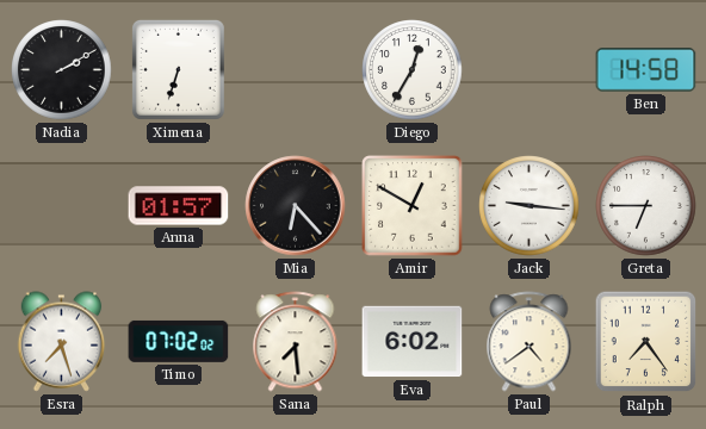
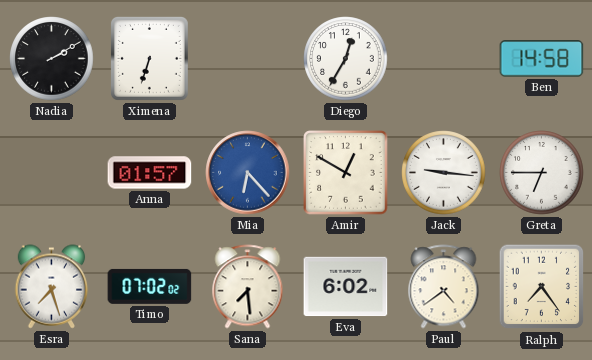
Mia dial: black -> blue (248, 173)
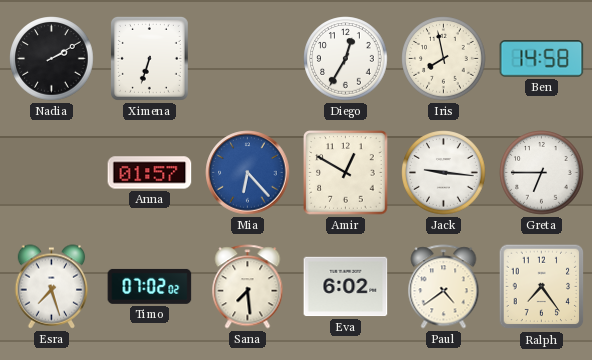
Iris: none -> 7:58 (444, 59)
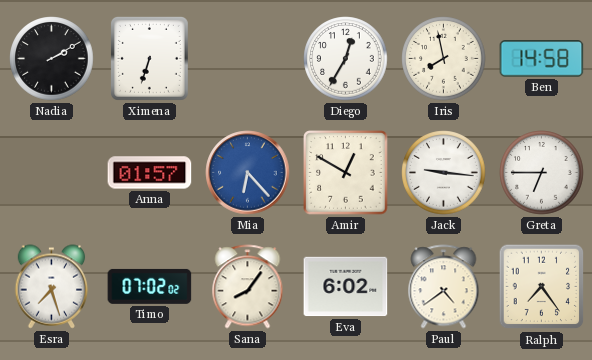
Sana: 7:29 -> 8:06 (248, 287)
